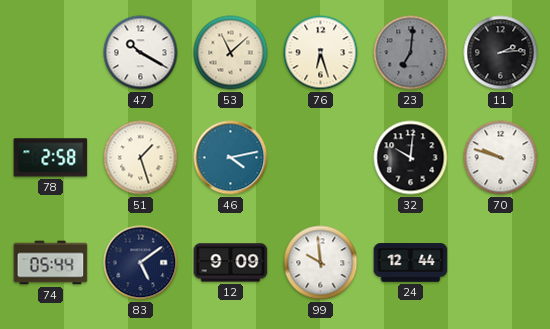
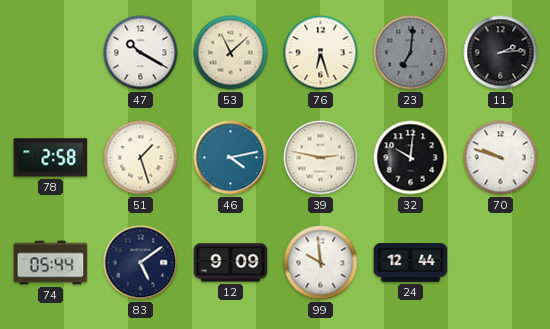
39: none -> 2:47 (321, 158)
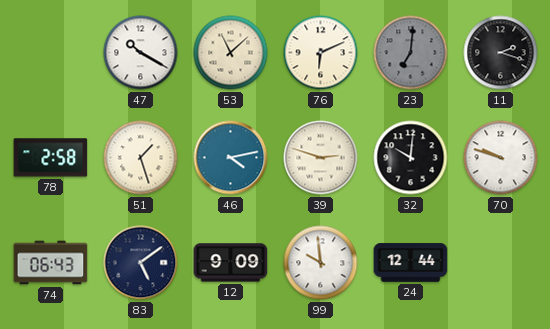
76: 6:27 -> 6:11 (321, 53)
11: 2:14 -> 2:18 (501, 53)
39: 2:47 -> 2:48 (321, 158)
74: 05:44 -> 06:43 (51, 263)
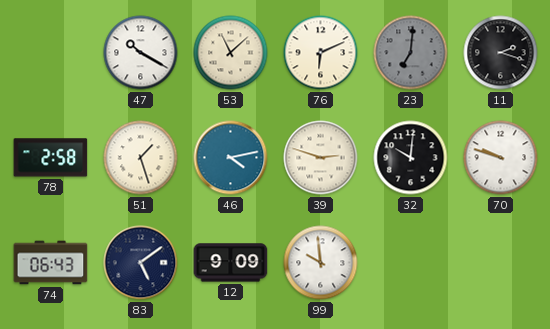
24: 12:44 -> none (411, 263)
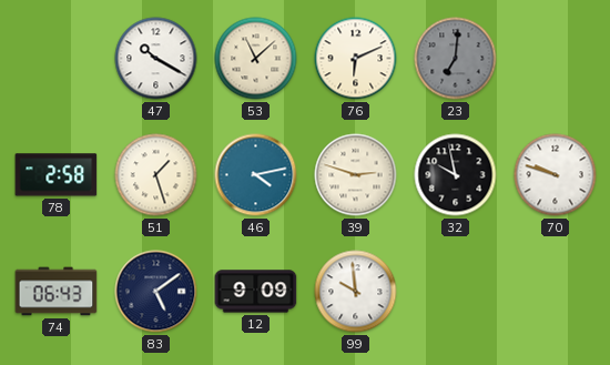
11: 2:18 -> none (501, 53)
32: 10:01 -> 9:58 (456, 175)
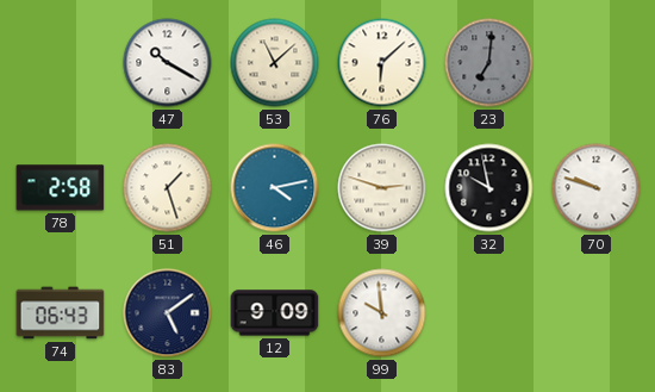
76: 6:11 -> 6:08 (382, 63)
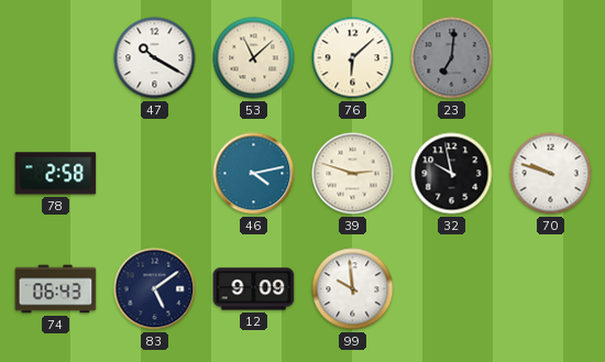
51: 1:27 -> none (168, 188)
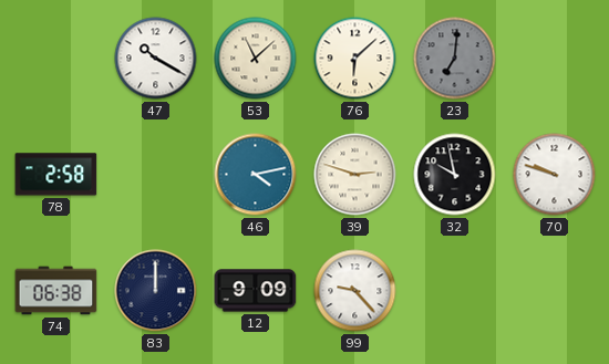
74: 06:43 -> 06:38 (56, 291)
83: 5:09 -> 12:00 (156, 291)
99: 9:59 -> 9:23 (355, 291)
